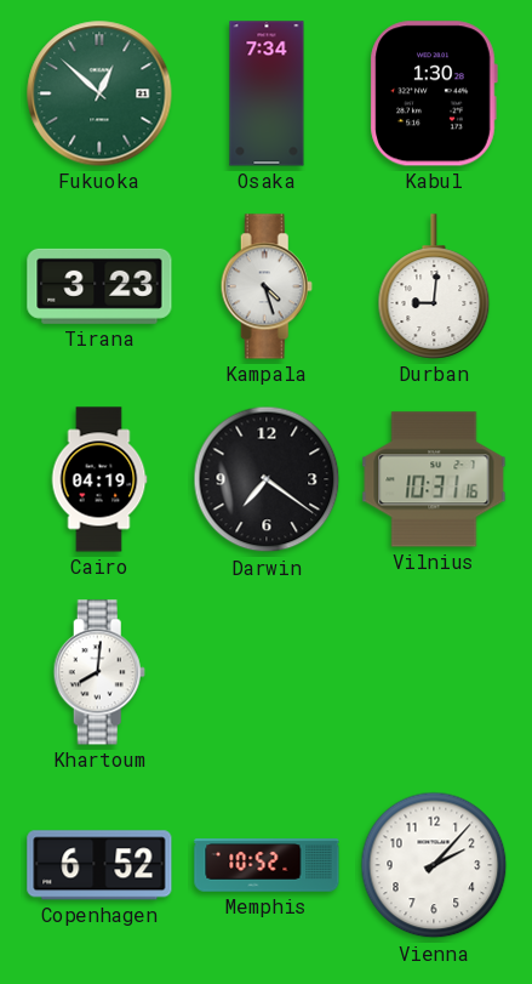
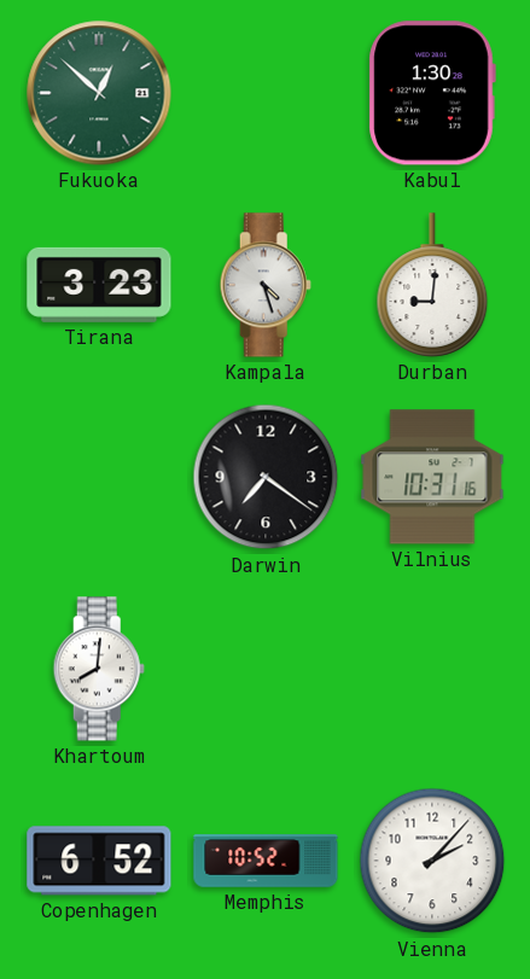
Osaka: 7:34 -> none (267, 93)
Cairo: 04:19 -> none (99, 479)
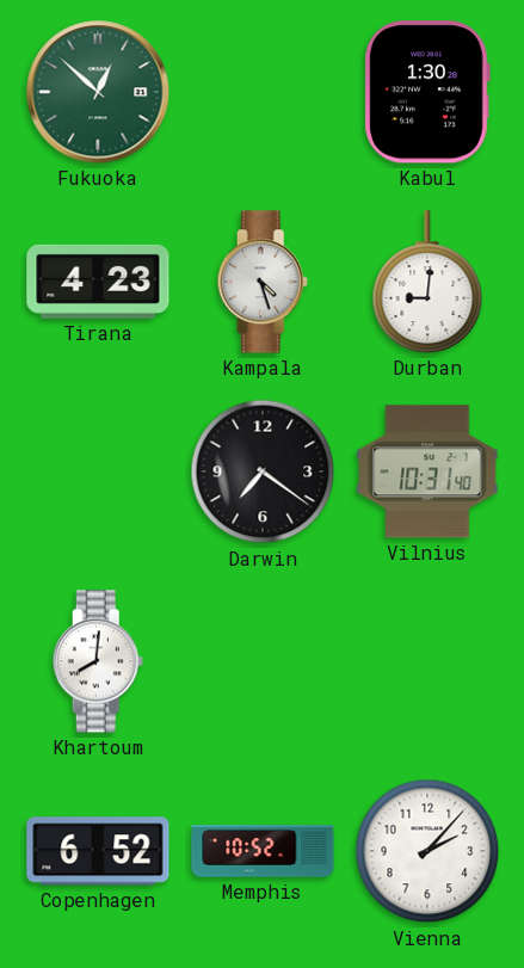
Tirana: 3:23 -> 4:23 (98, 282)
Vilnius: 10:31:16 -> 10:31:40 (427, 471)
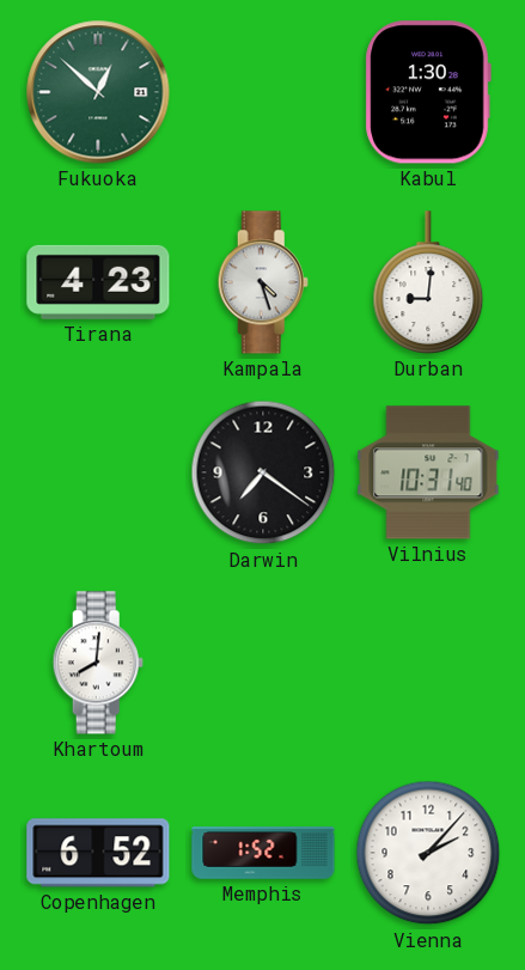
Memphis: 10:52 -> 1:52 (263, 853)
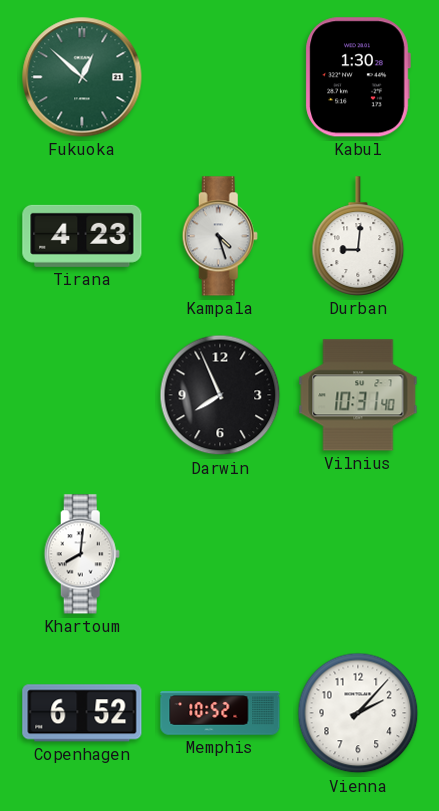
Darwin: 7:21 -> 7:56 (220, 395)
Memphis: 1:52 -> 10:52 (220, 713)
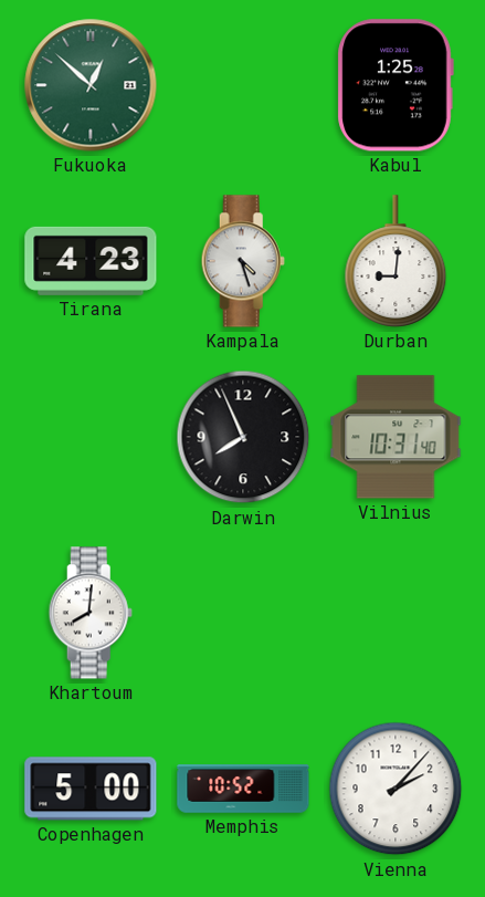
Kabul: 1:30 -> 1:25 (396, 85)
Copenhagen: 6:52 -> 5:00 (91, 789)
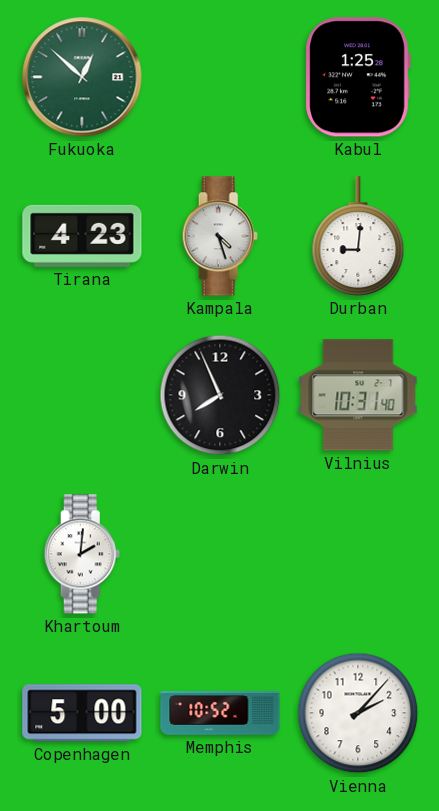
Khartoum: 8:01 -> 2:01 (82, 554)
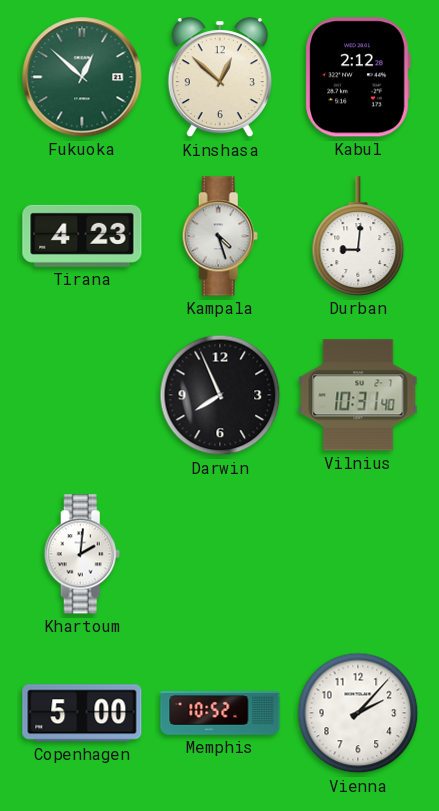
Kinshasa: none -> 12:52 (220, 78)
Kabul: 1:25 -> 2:12 (358, 77)
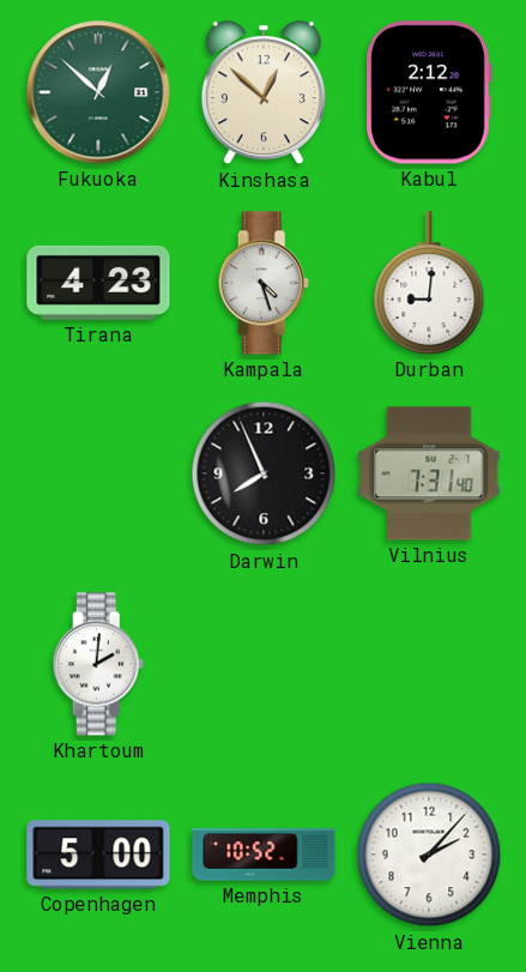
Vilnius: 10:31 -> 7:31 (429, 473)
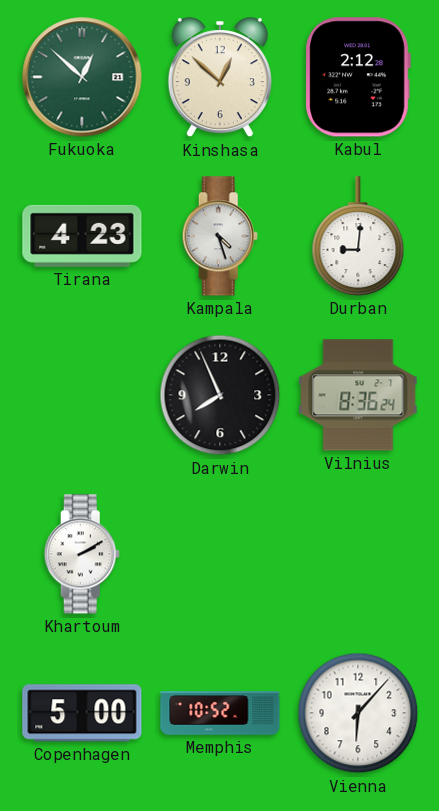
Vilnius: 7:31 -> 8:36 (358, 395)
Khartoum: 2:01 -> 2:10 (82, 554)
Vienna: 2:07 -> 6:07 (358, 713)
